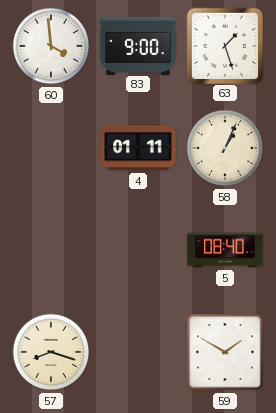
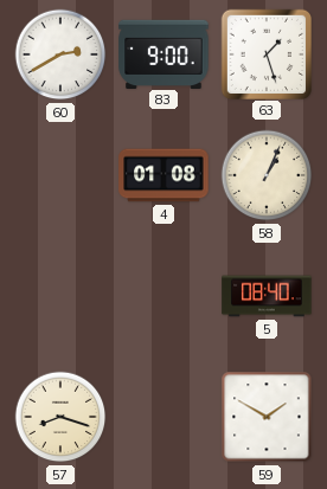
60: 3:59 -> 2:40 (60, 54)
4: 01:11 -> 01:08 (163, 175)
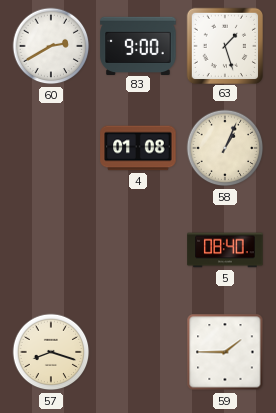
59: 1:50 -> 1:45 (225, 352)
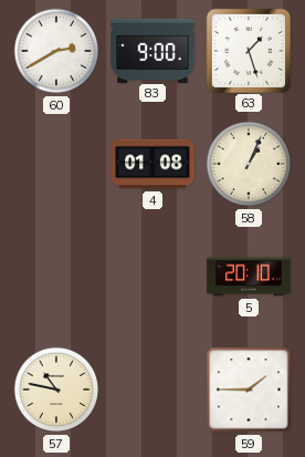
5: 08:40 -> 20:10 (249, 277)
57: 8:18 -> 10:47 (56, 390)
